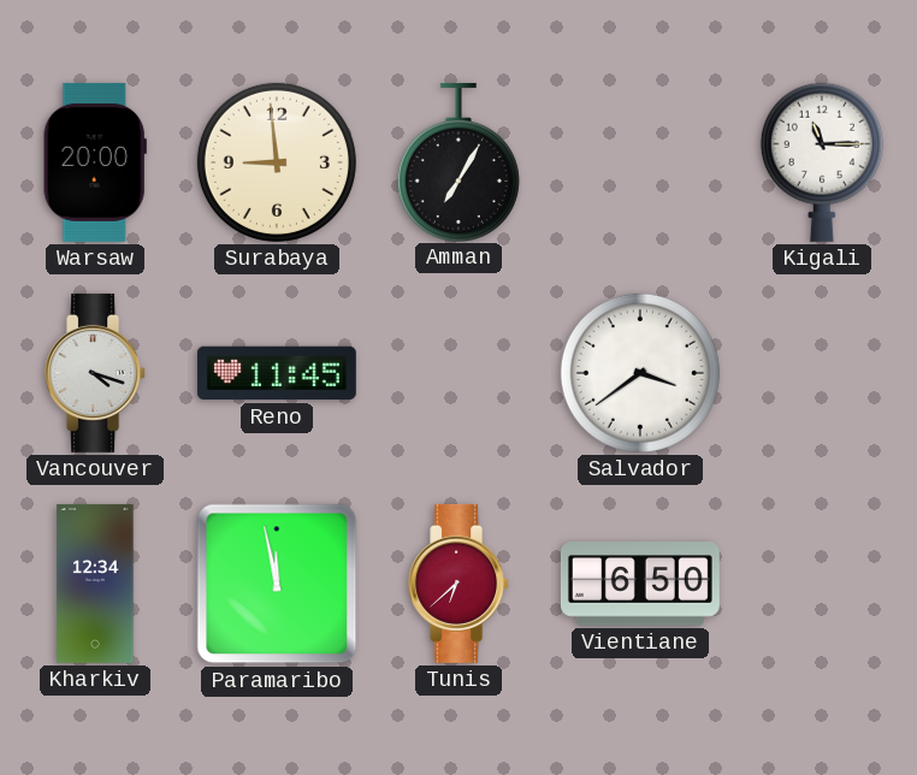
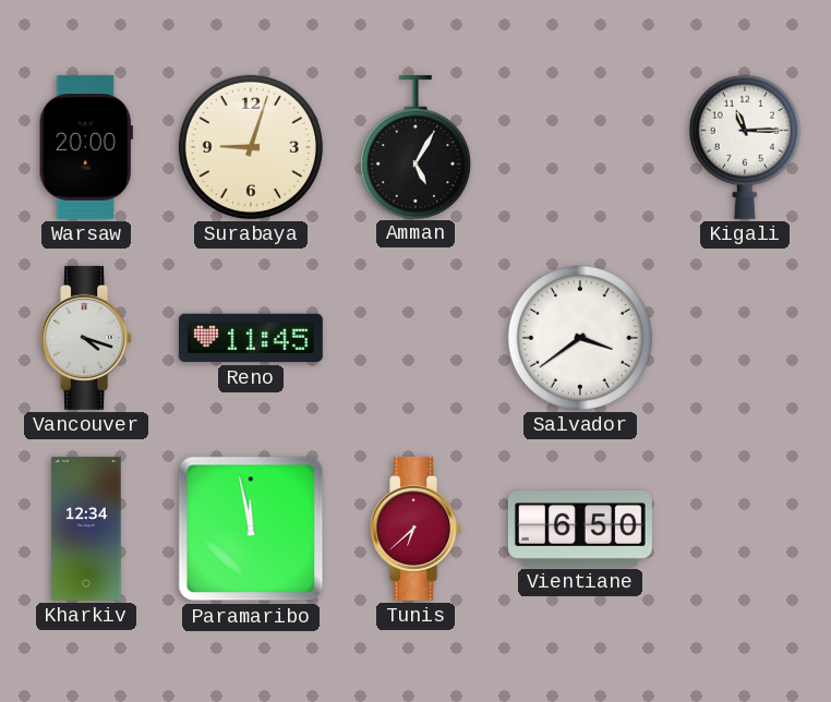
Surabaya: 8:59 -> 9:03 (251, 147)
Amman: 7:05 -> 5:05 (415, 146)
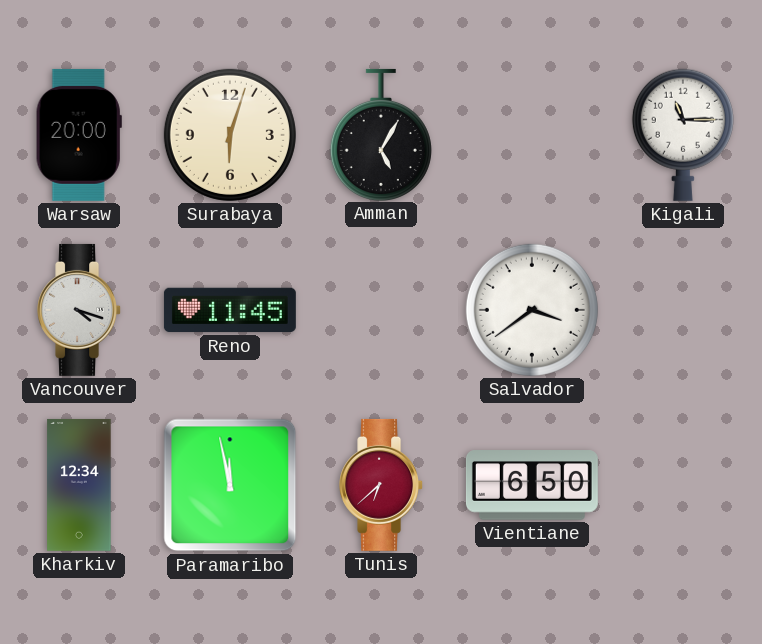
Surabaya: 9:03 -> 6:03 (230, 135)
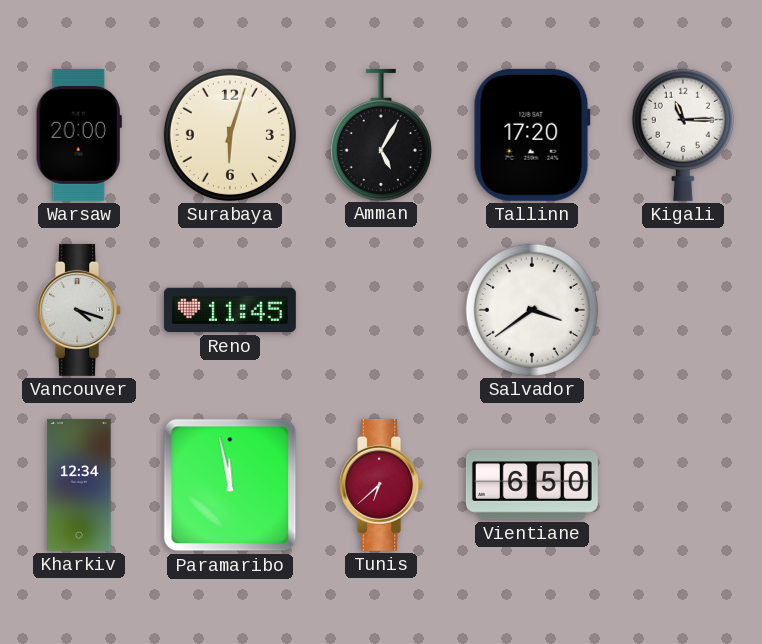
Tallinn: none -> 17:20 (532, 135)
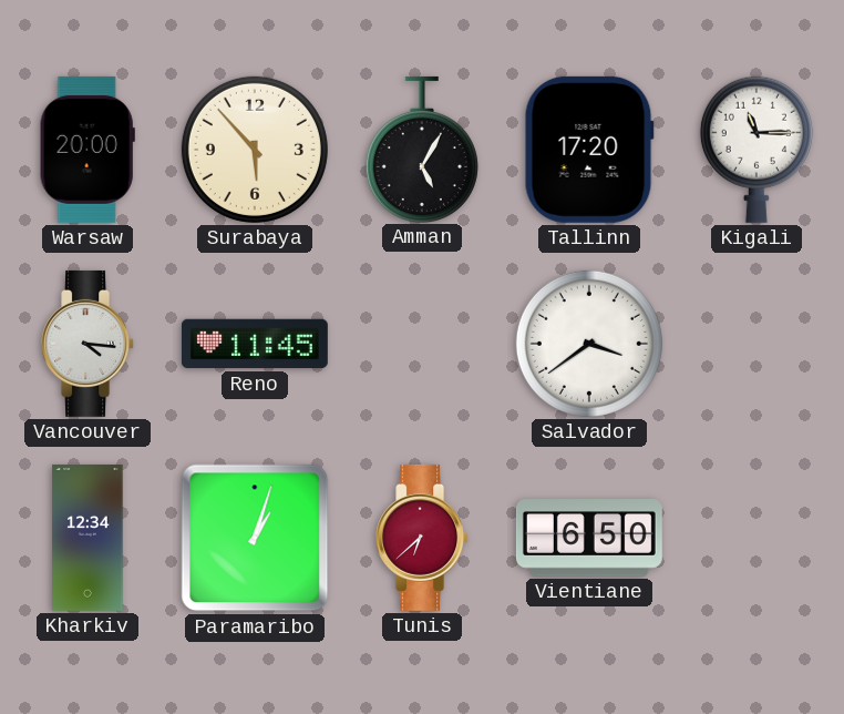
Surabaya: 6:03 -> 5:53 (255, 150)
Vancouver: 4:18 -> 4:16 (89, 344)
Paramaribo: 11:58 -> 1:03 (255, 538)
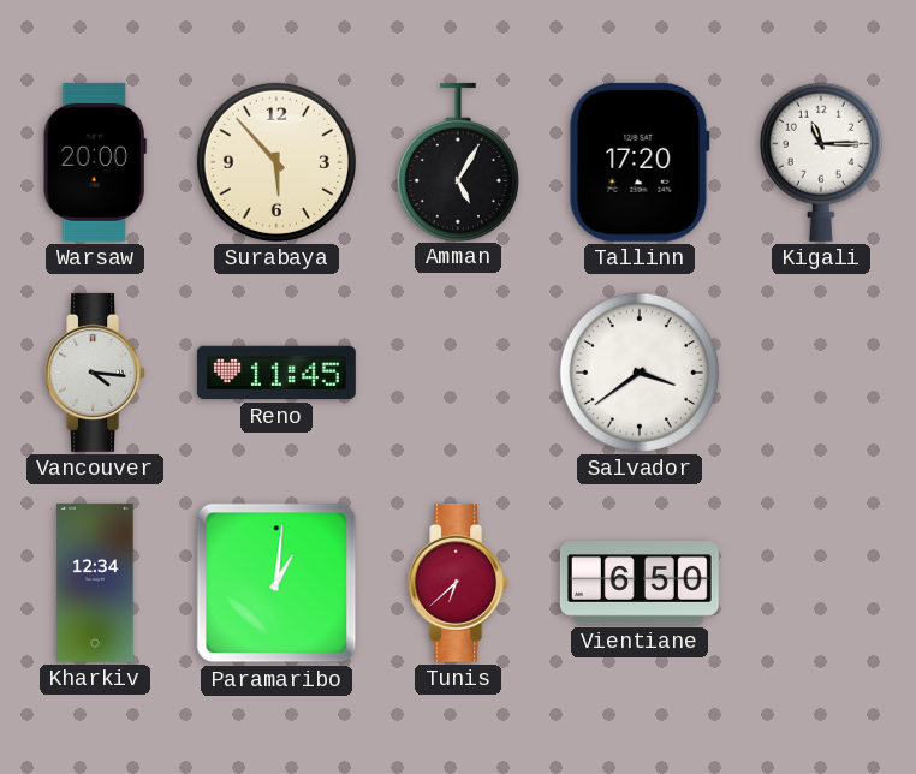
Paramaribo: 1:03 -> 1:01 (276, 583)
